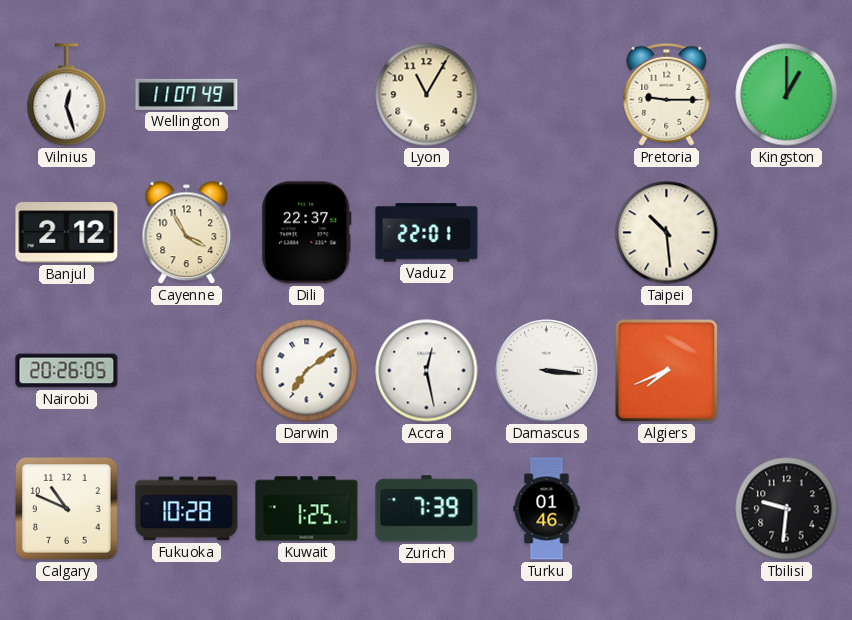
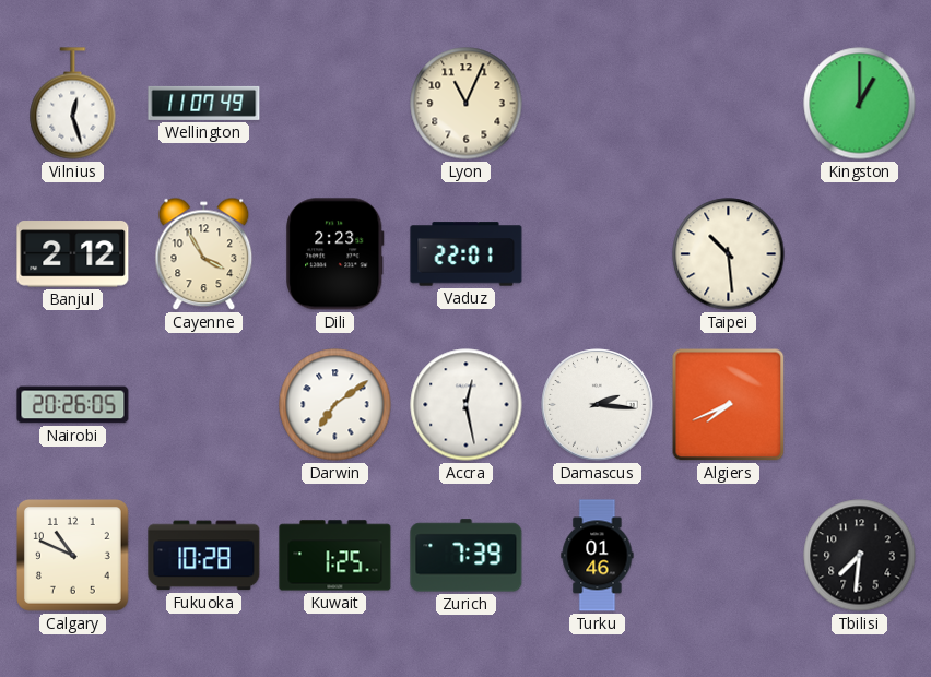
Lyon: 11:05 -> 11:04 (467, 104)
Pretoria: 9:15 -> none (667, 94)
Dili: 22:37 -> 2:23 (335, 254)
Damascus: 3:16 -> 2:16 (598, 405)
Tbilisi: 9:31 -> 7:31 (860, 556)
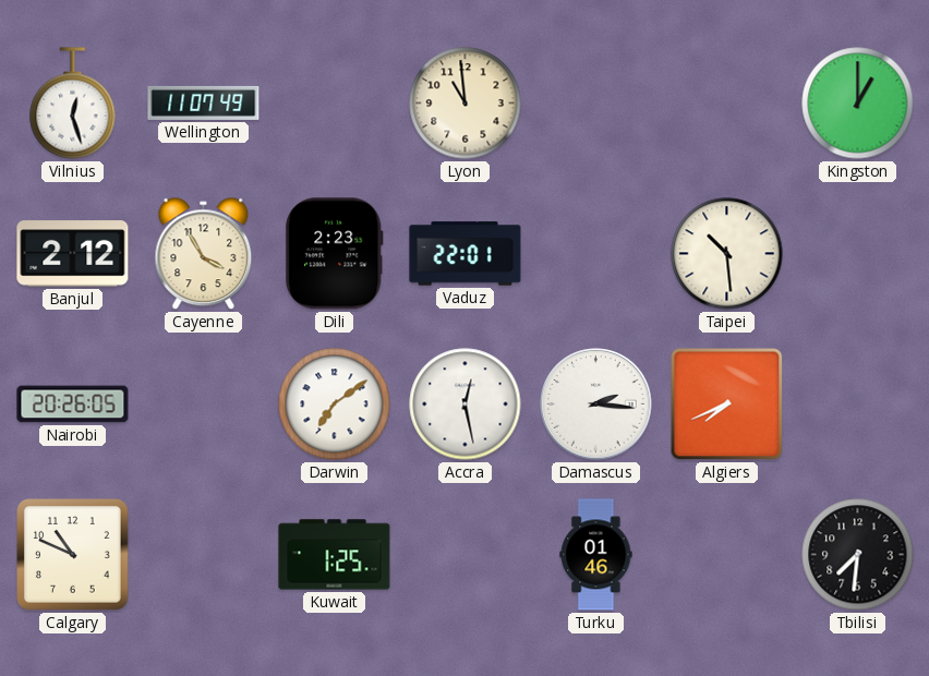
Lyon: 11:04 -> 10:59 (466, 104)
Fukuoka: 10:28 -> none (204, 556)
Zurich: 7:39 -> none (467, 556)
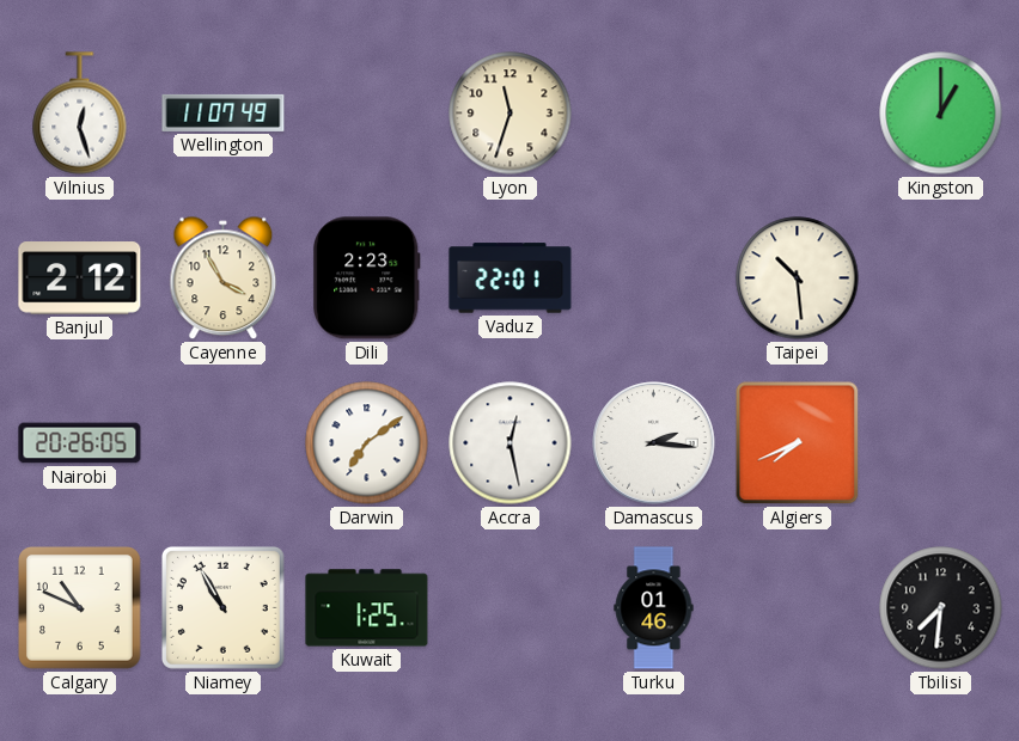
Lyon: 10:59 -> 11:33 (511, 114)
Niamey: none -> 10:55 (222, 607)
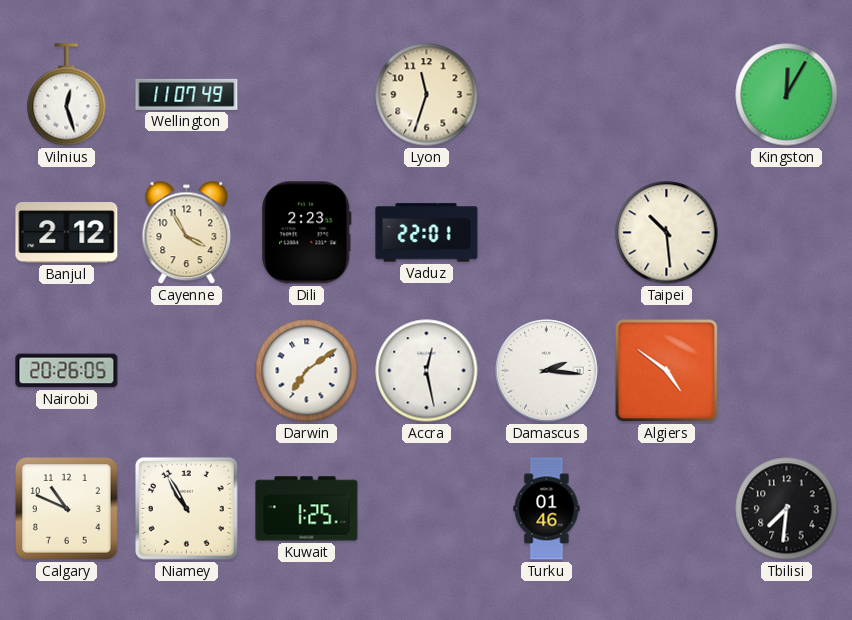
Kingston: 1:00 -> 12:05 (787, 95)
Algiers: 7:41 -> 4:51 (667, 371)
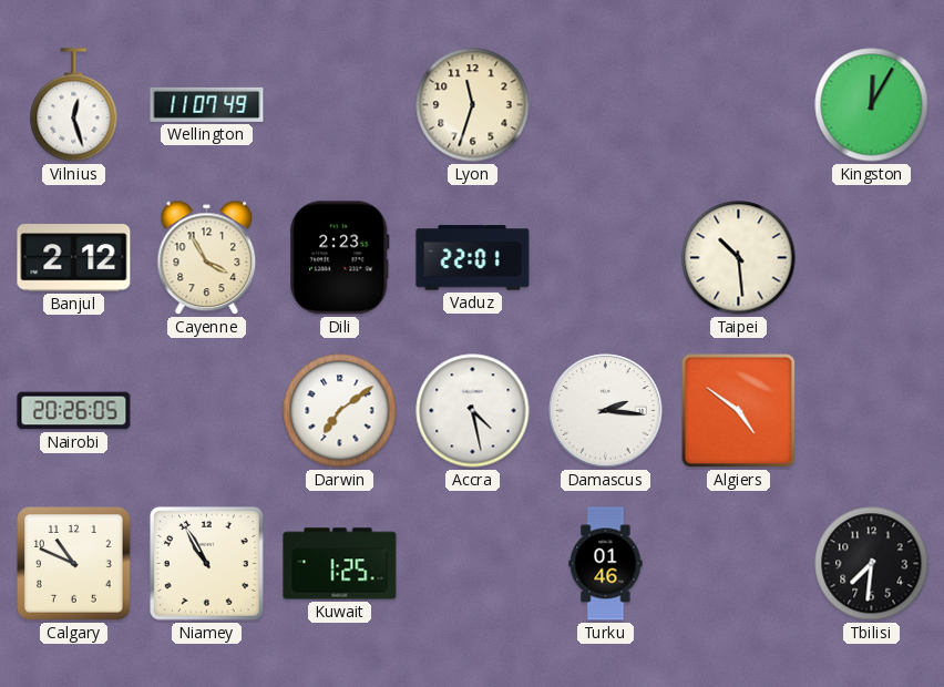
Accra: 12:28 -> 4:28 (473, 411)
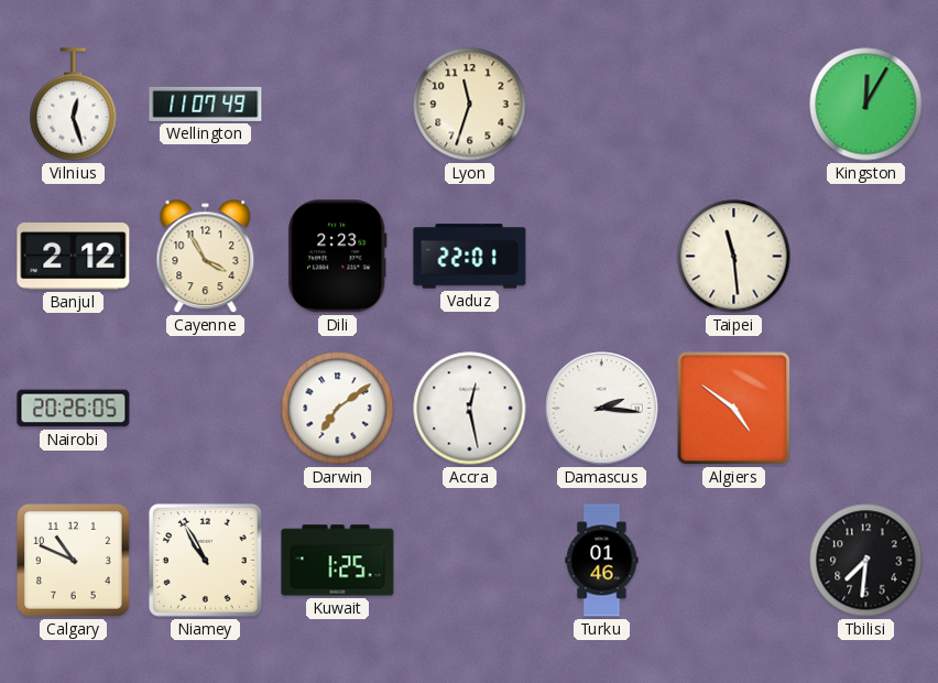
Taipei: 10:29 -> 11:29 (734, 257)
Accra: 4:28 -> 12:28 (470, 409)
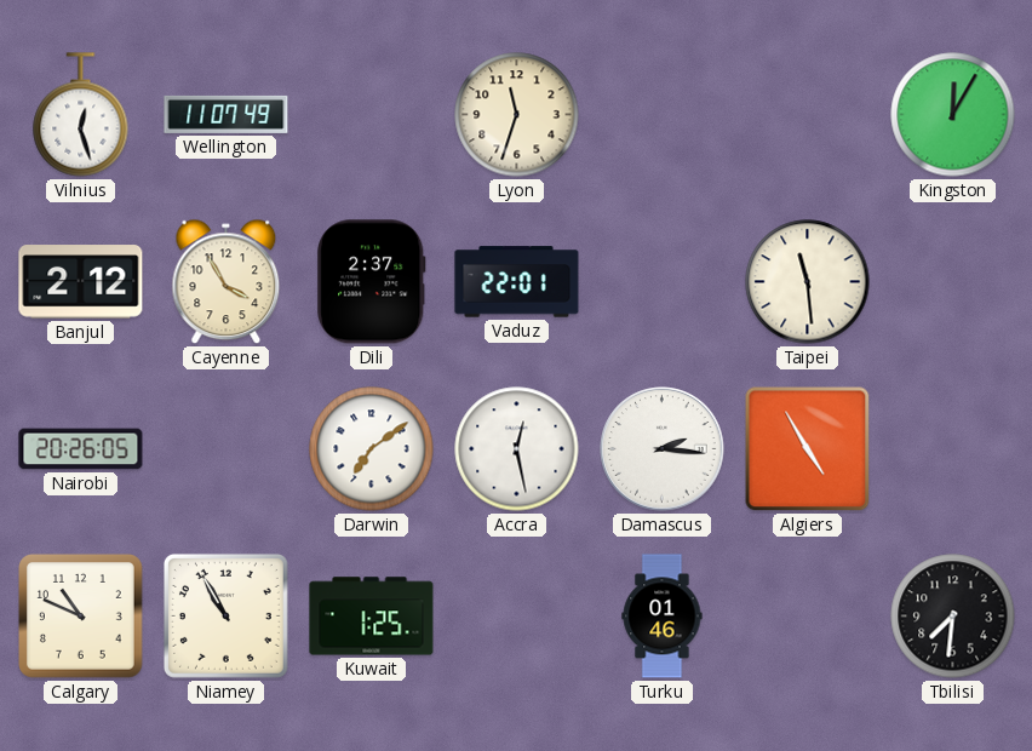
Dili: 2:23 -> 2:37 (372, 282)
Algiers: 4:51 -> 4:55 (808, 449)
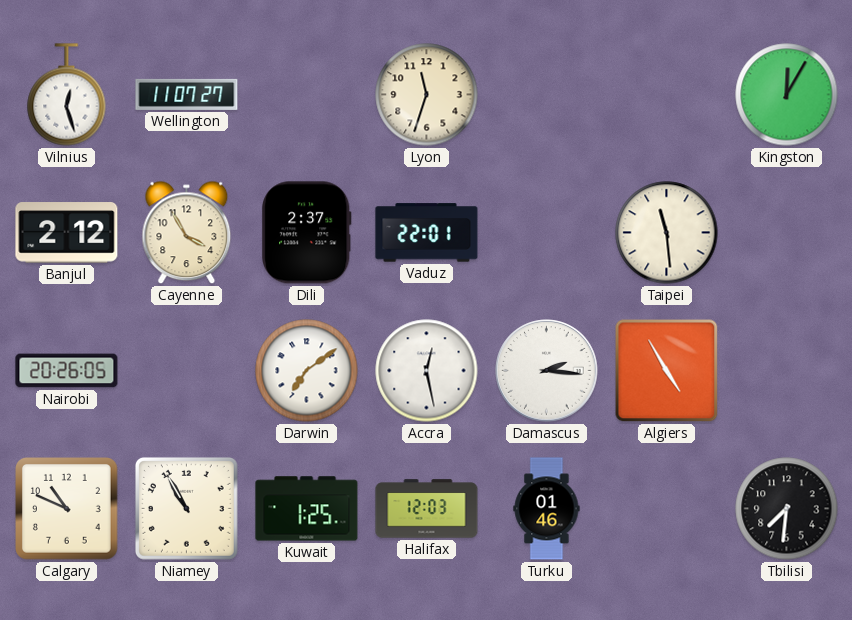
Wellington: 11:07:49 -> 11:07:27 (187, 94)
Halifax: none -> 12:03 (427, 509)
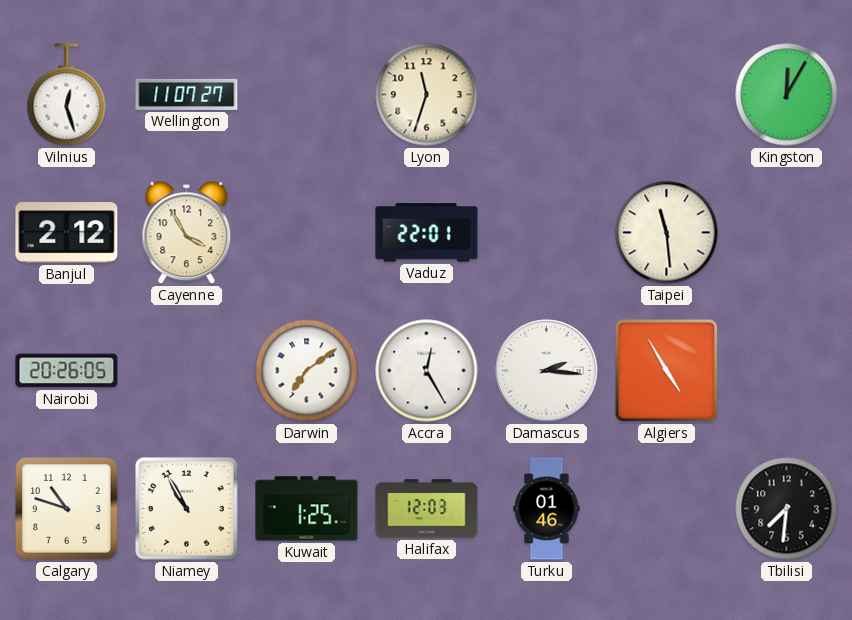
Dili: 2:37 -> none (307, 233)
Accra: 12:28 -> 12:25 (427, 371)
Calgary: 10:49 -> 10:48 (67, 509)
